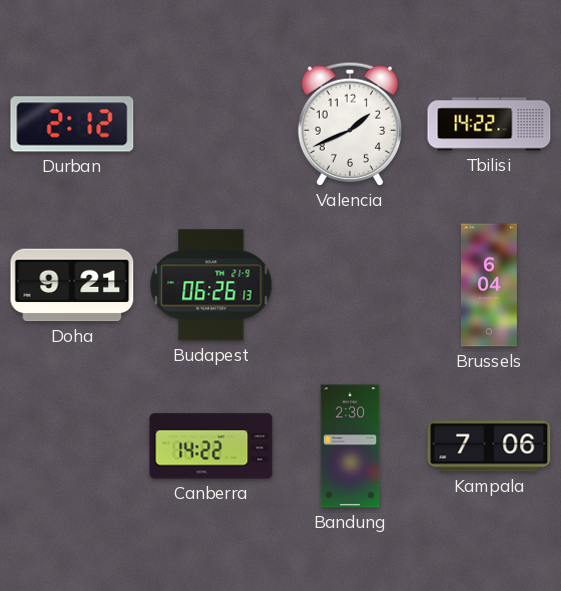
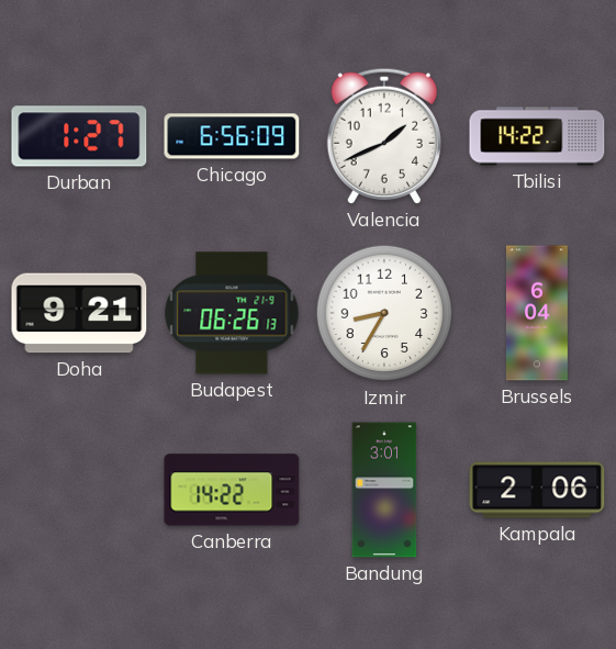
Durban: 2:12 -> 1:27 (79, 136)
Chicago: none -> 6:56 (232, 136)
Izmir: none -> 8:35 (384, 313)
Bandung: 2:30 -> 3:01 (384, 490)
Kampala: 7:06 -> 2:06 (537, 490)
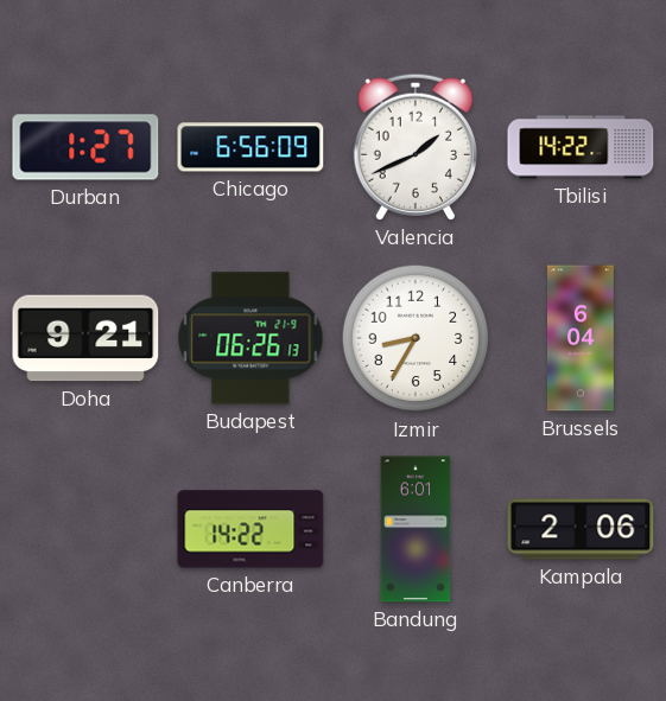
Bandung: 3:01 -> 6:01 (416, 529)
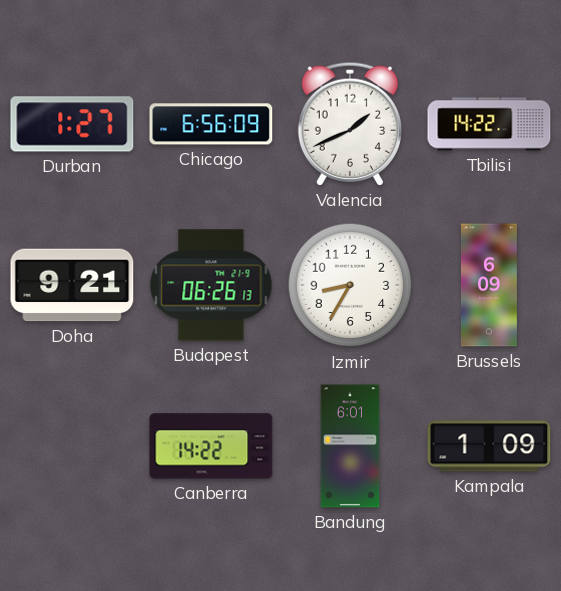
Brussels: 6:04 -> 6:09 (489, 285)
Kampala: 2:06 -> 1:09 (489, 446)
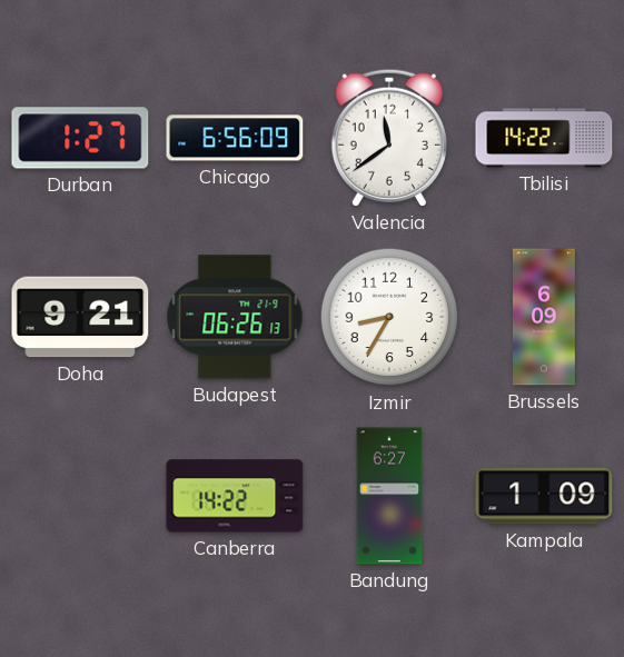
Valencia: 1:41 -> 11:39 (389, 138)
Bandung: 6:01 -> 6:27 (389, 496)
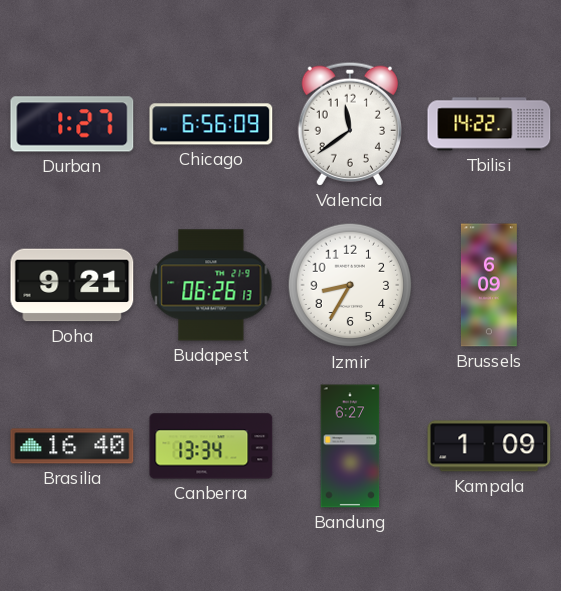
Brasilia: none -> 16:40 (72, 446)
Canberra: 14:22 -> 13:34 (211, 446)
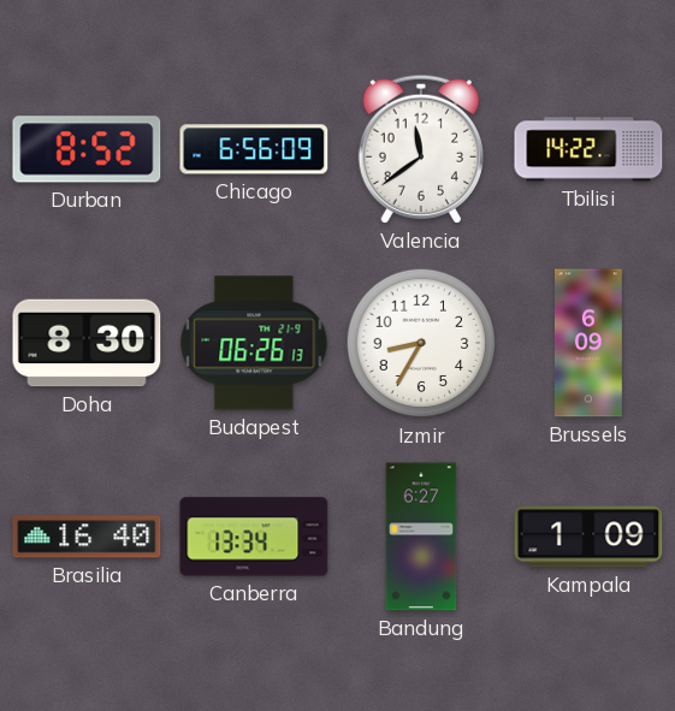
Durban: 1:27 -> 8:52 (87, 149)
Doha: 9:21 -> 8:30 (87, 343)
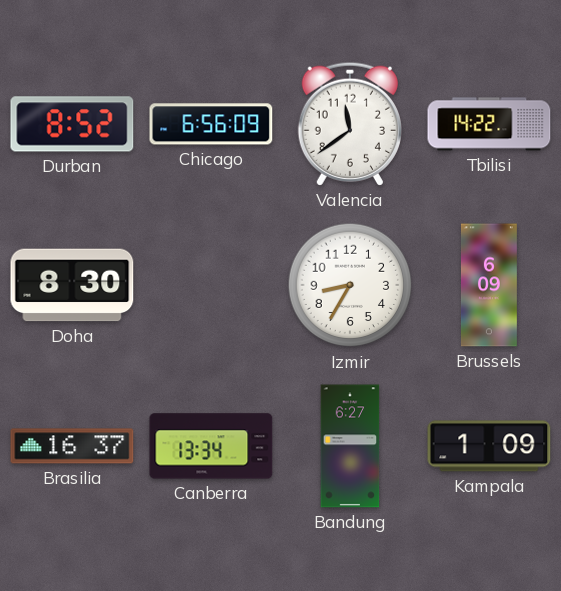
Budapest: 06:26 -> none (254, 343)
Brasilia: 16:40 -> 16:37 (72, 446)
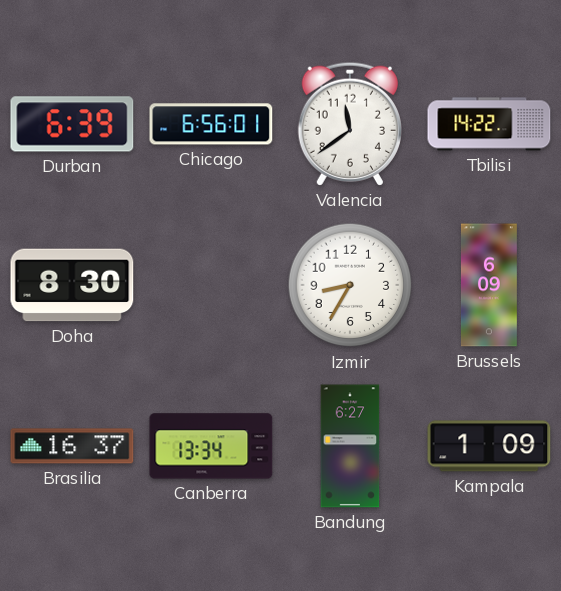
Durban: 8:52 -> 6:39 (72, 124)
Chicago: 6:56:09 -> 6:56:01 (211, 124)
